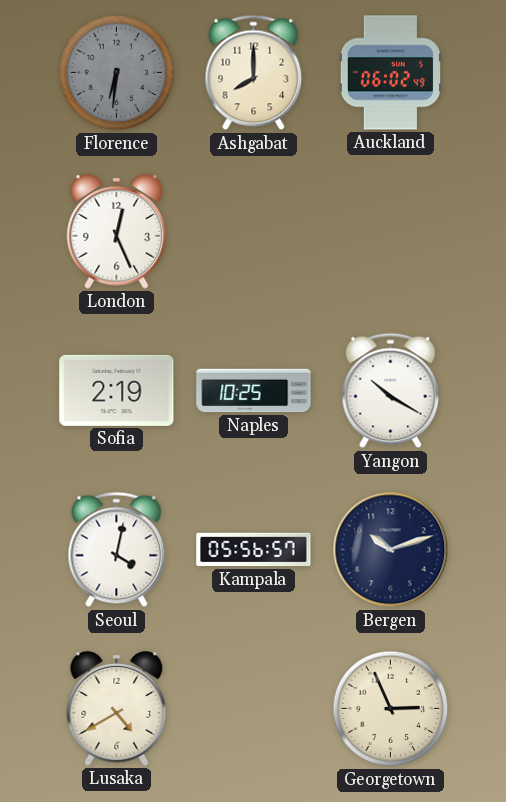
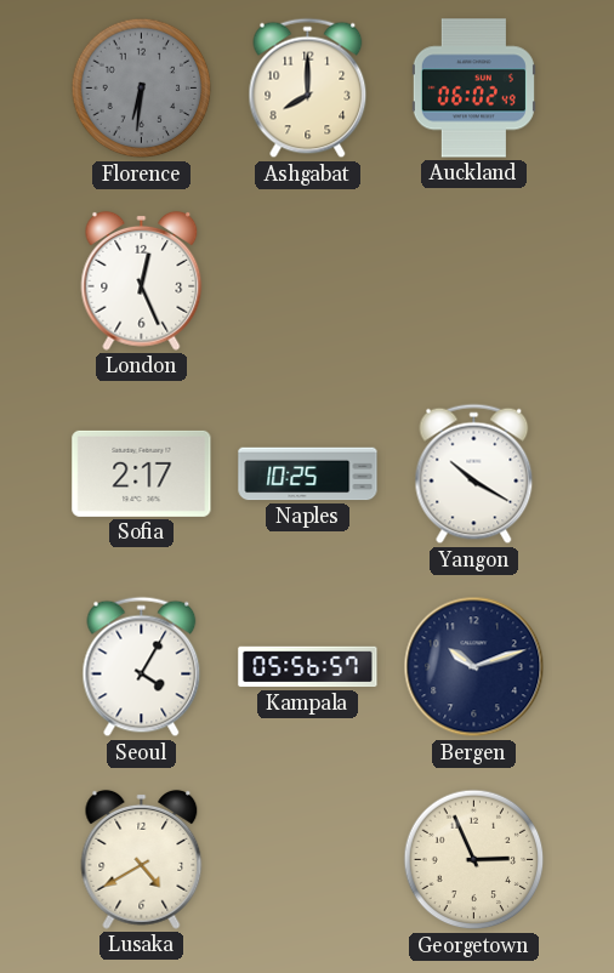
Sofia: 2:19 -> 2:17 (142, 473)
Seoul: 4:02 -> 4:05 (142, 667)
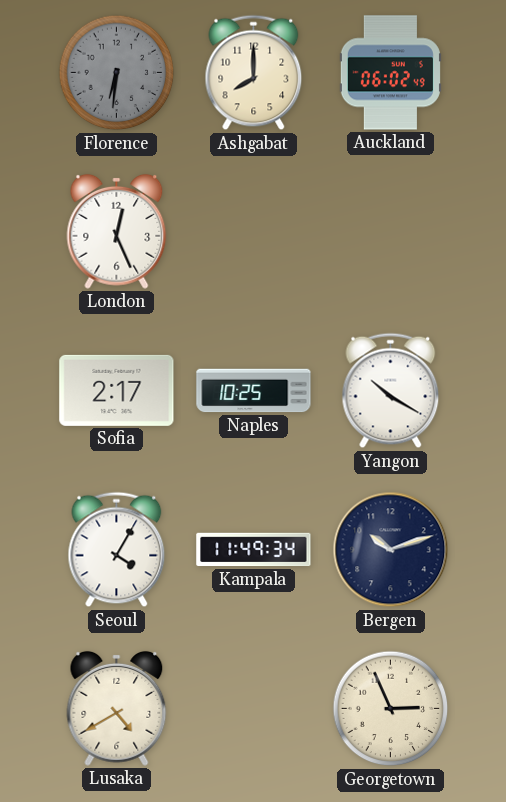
Kampala: 05:56 -> 11:49 (254, 550)
